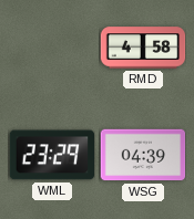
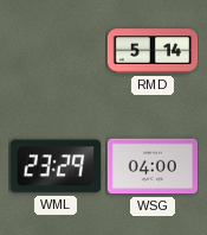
RMD: 4:58 -> 5:14 (153, 51)
WSG: 04:39 -> 04:00 (153, 166)
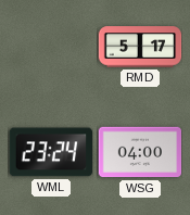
RMD: 5:14 -> 5:17 (140, 47)
WML: 23:29 -> 23:24 (50, 152)
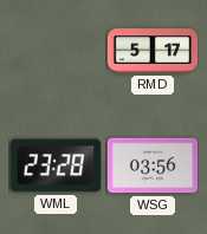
WML: 23:24 -> 23:28 (54, 165)
WSG: 04:00 -> 03:56 (153, 165)
